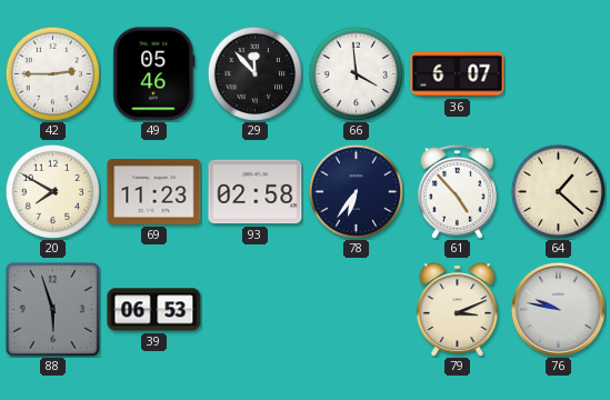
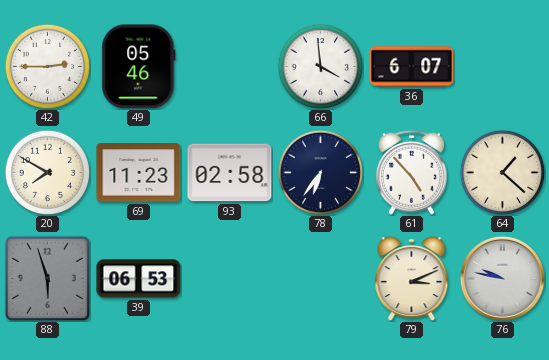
29: 11:53 -> none (254, 73)
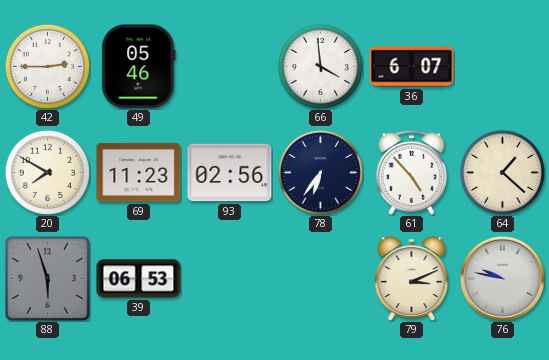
93: 02:58 -> 02:56 (230, 173)
